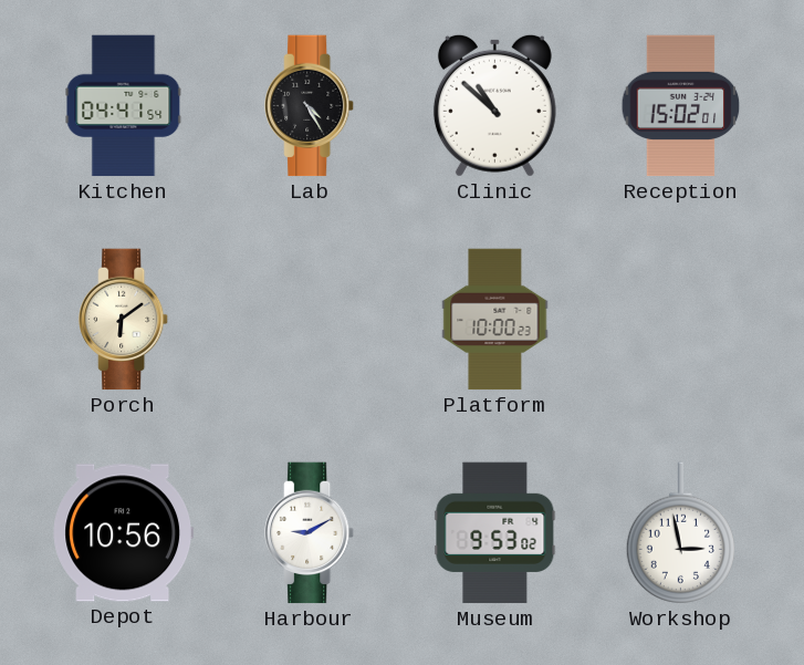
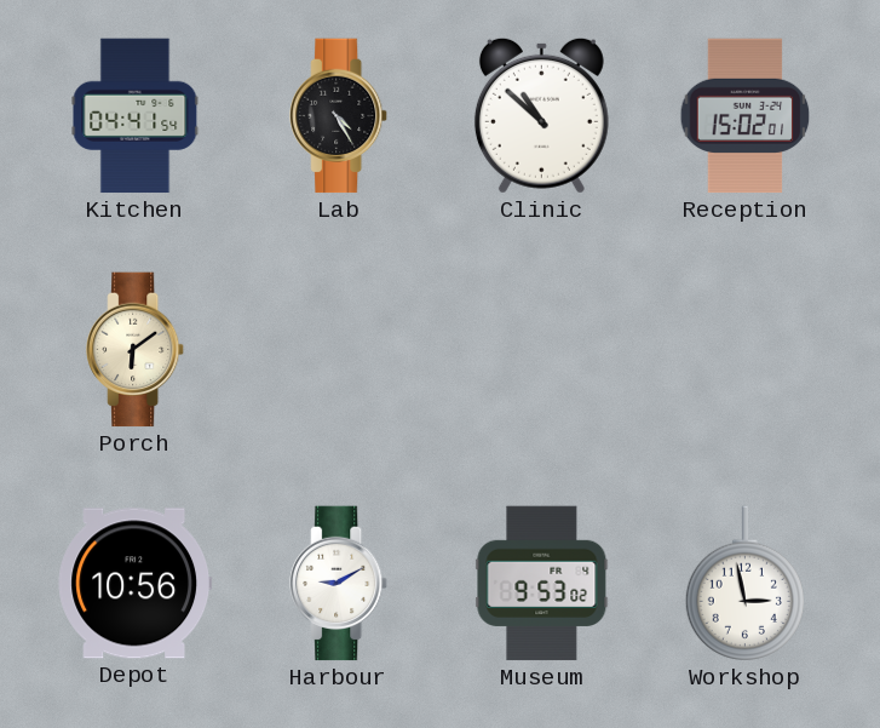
Platform: 10:00 -> none (495, 320)
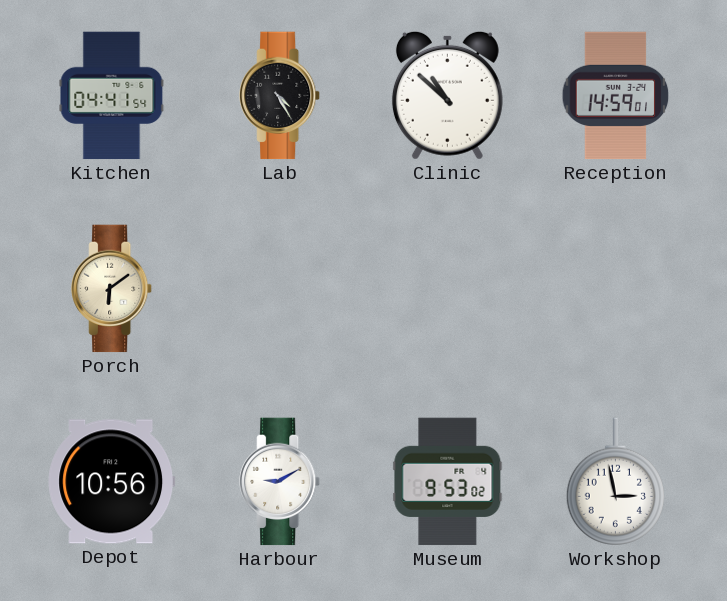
Reception: 15:02 -> 14:59 (616, 96)
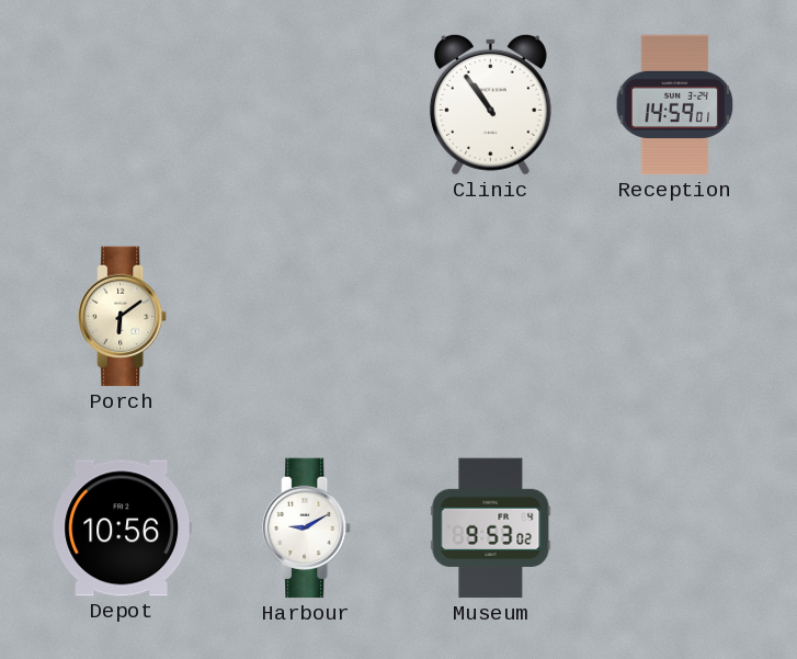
Kitchen: 04:41 -> none (112, 96)
Lab: 4:25 -> none (280, 96)
Clinic: 10:52 -> 10:54 (490, 104)
Workshop: 2:58 -> none (615, 482)
